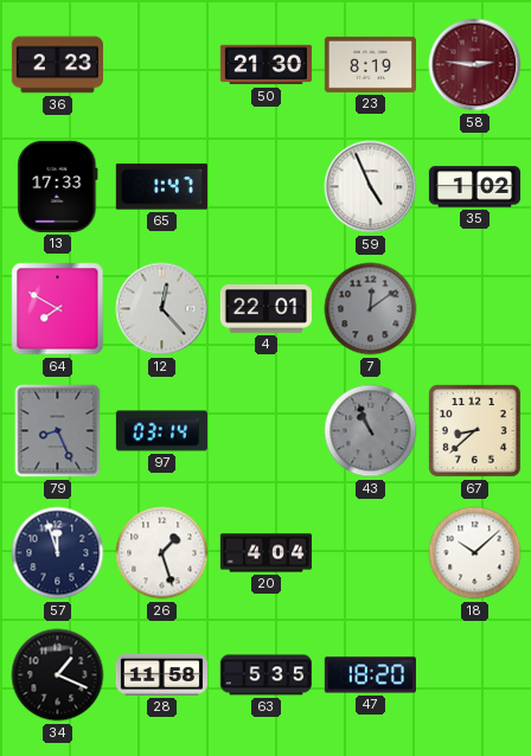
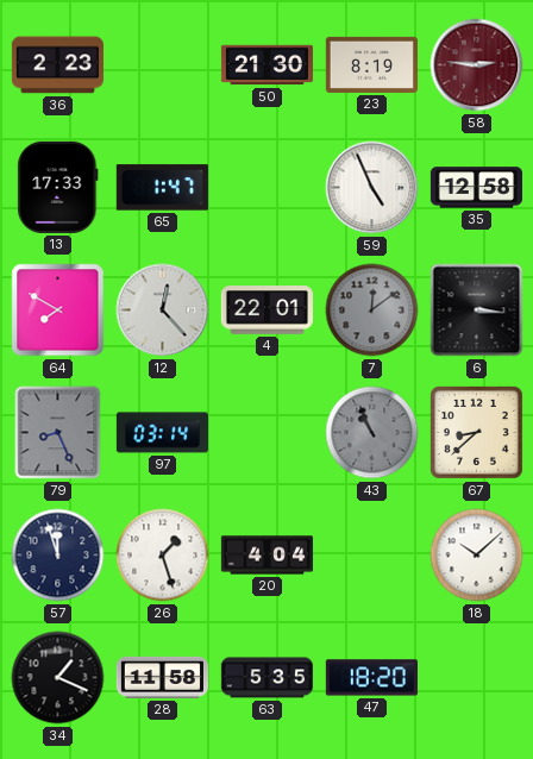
35: 1:02 -> 12:58 (476, 188)
6: none -> 3:16 (477, 310)
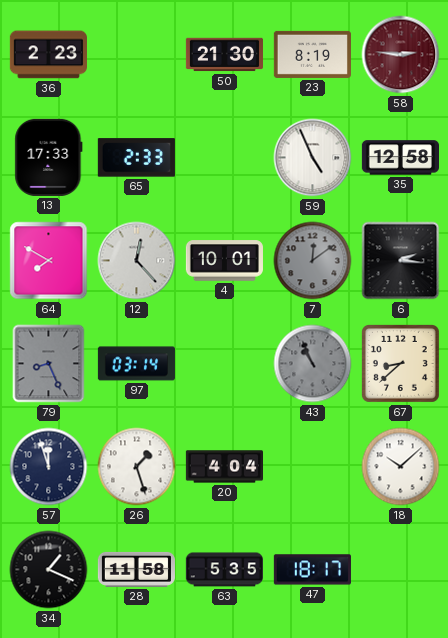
65: 1:47 -> 2:33 (136, 158)
4: 22:01 -> 10:01 (224, 261)
6: 3:16 -> 2:16 (401, 261)
47: 18:20 -> 18:17 (312, 570)
